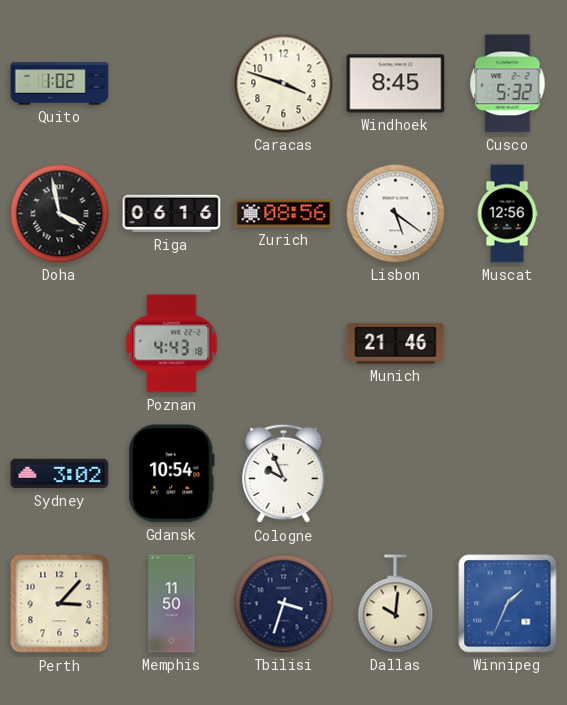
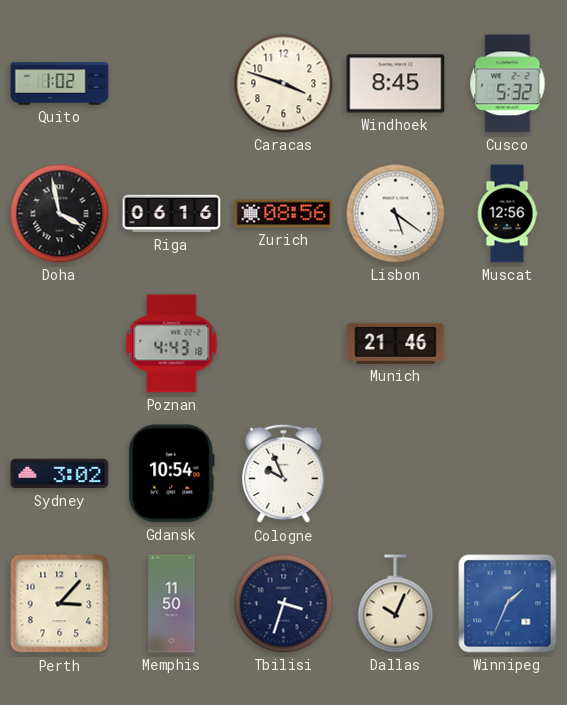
Dallas: 10:01 -> 10:04 (396, 604)
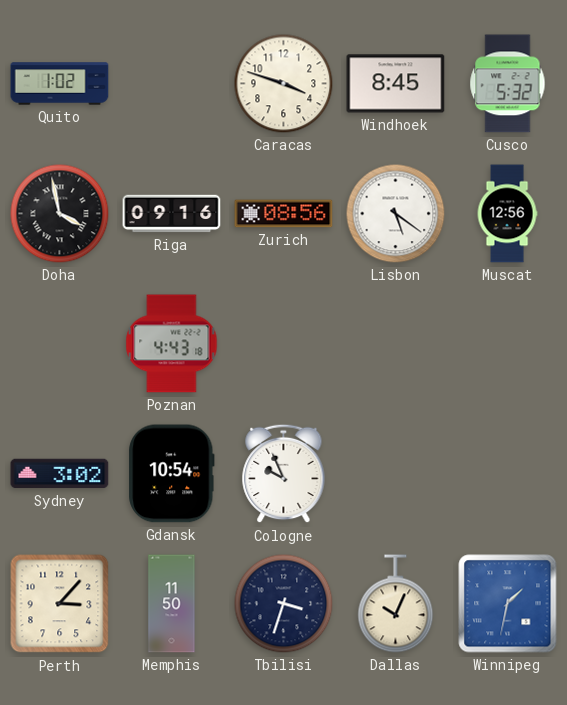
Riga: 06:16 -> 09:16 (172, 214)
Munich: 21:46 -> none (396, 343)
Winnipeg: 1:34 -> 1:32 (508, 604)
